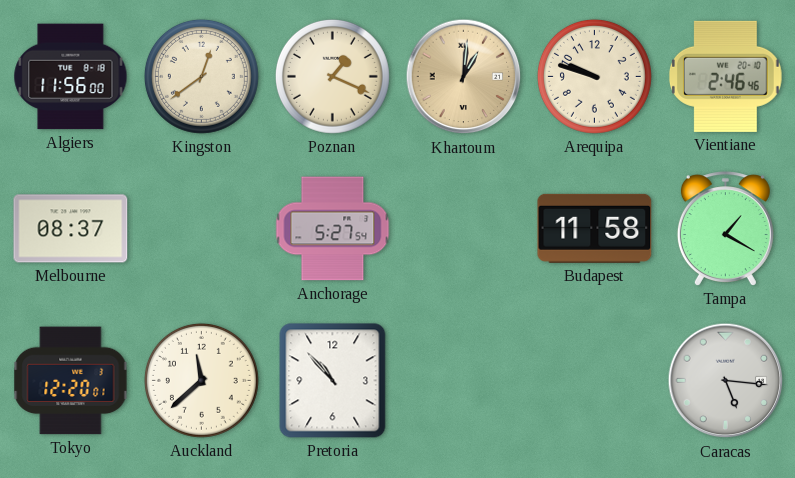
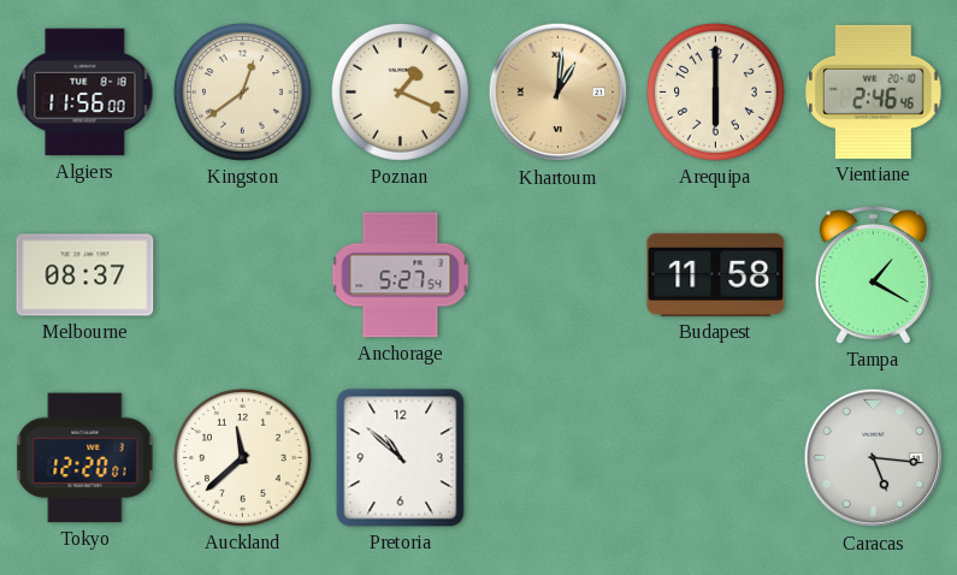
Arequipa: 9:48 -> 6:00 (715, 91)
Pretoria: 10:53 -> 10:52 (401, 458)
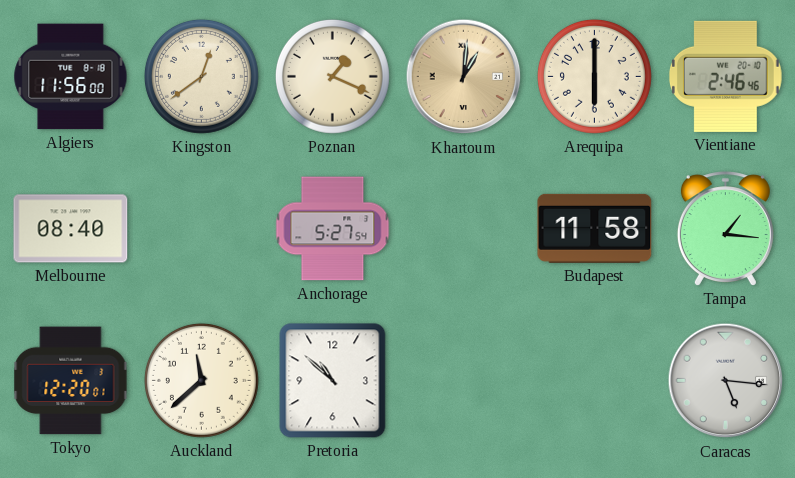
Melbourne: 08:37 -> 08:40 (71, 229)
Tampa: 1:20 -> 1:16 (725, 229)
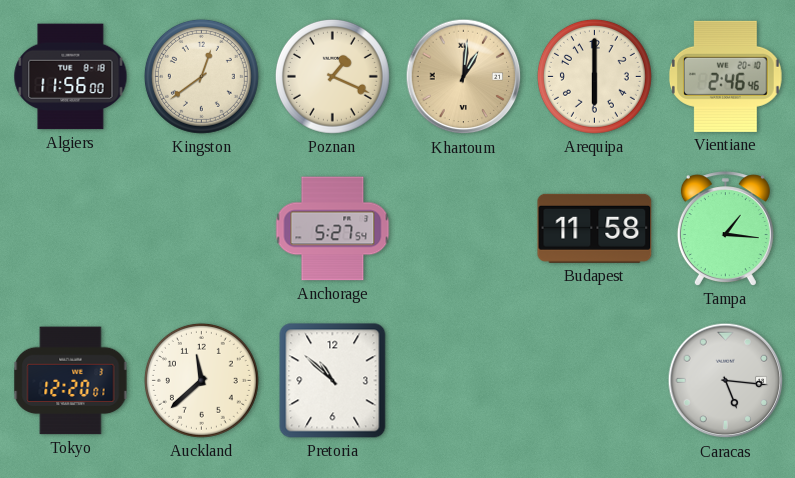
Melbourne: 08:40 -> none (71, 229)
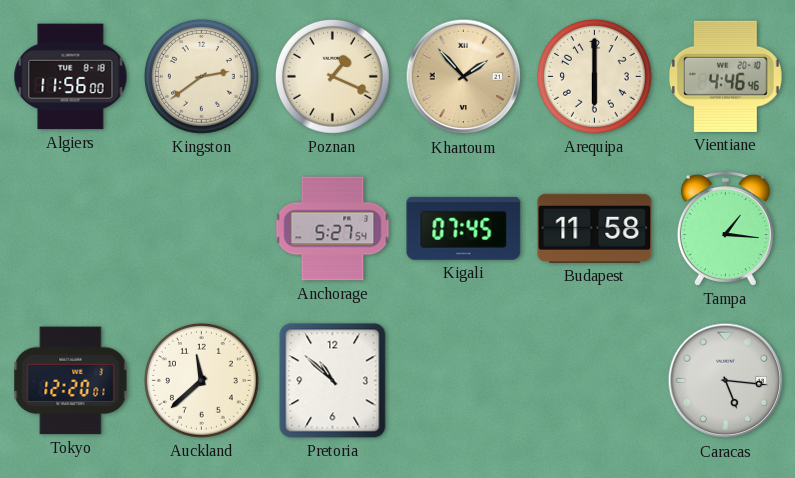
Kingston: 12:39 -> 2:39 (201, 76)
Khartoum: 1:01 -> 1:53 (464, 77)
Vientiane: 2:46 -> 4:46 (725, 76)
Kigali: none -> 07:45 (464, 228)
